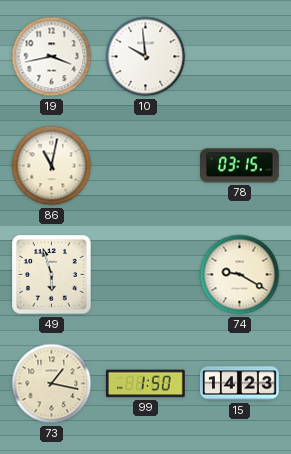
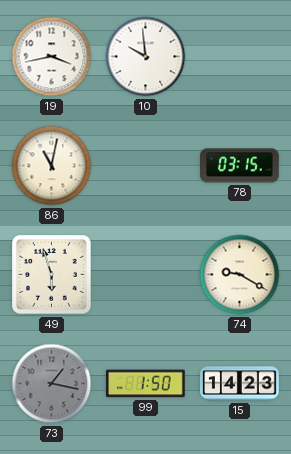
73 dial: cream -> grey (52, 384)
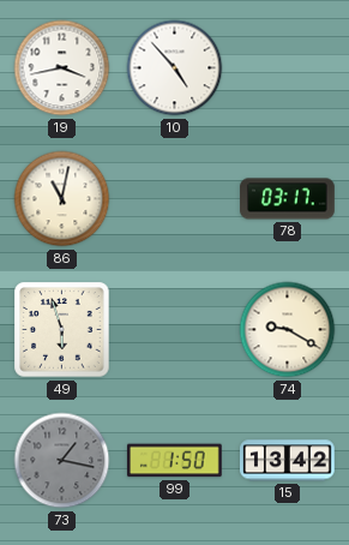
10: 9:59 -> 4:53 (175, 68)
78: 03:15 -> 03:17 (288, 199)
15: 14:23 -> 13:42 (288, 461)
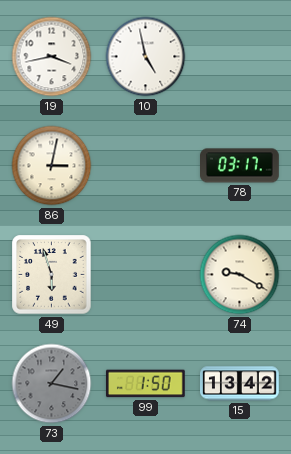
10: 4:53 -> 4:58 (146, 57)
86: 11:02 -> 3:02 (52, 166)
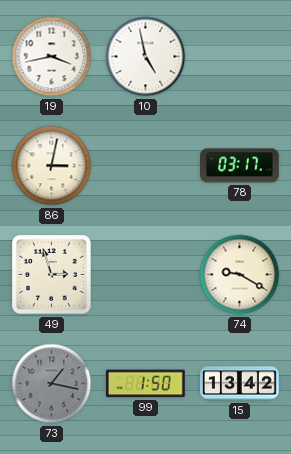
49: 5:57 -> 2:57 (52, 275)
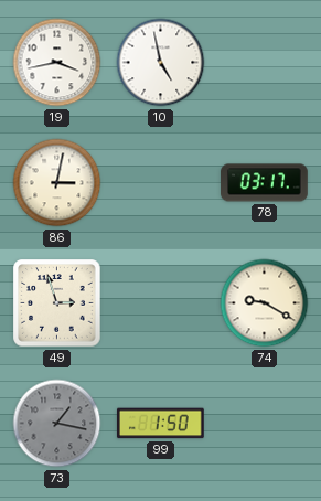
15: 13:42 -> none (240, 384)
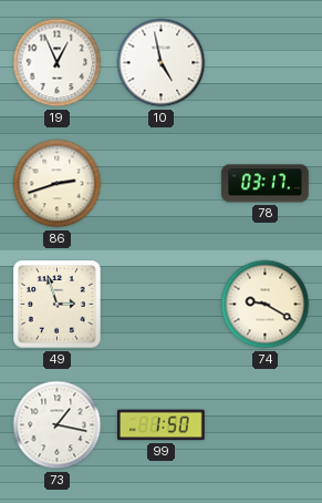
19: 3:43 -> 12:56 (58, 63)
86: 3:02 -> 2:42 (58, 184)
73 dial: grey -> white (58, 425)
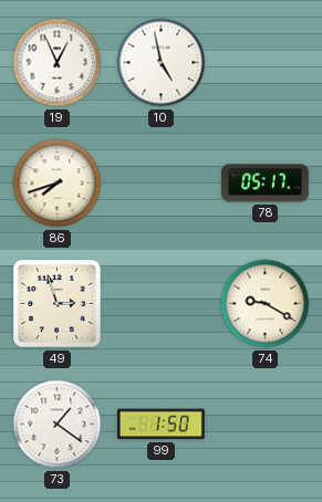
86: 2:42 -> 7:42 (58, 184)
78: 03:17 -> 05:17 (266, 184)
73: 1:17 -> 1:21 (58, 425)
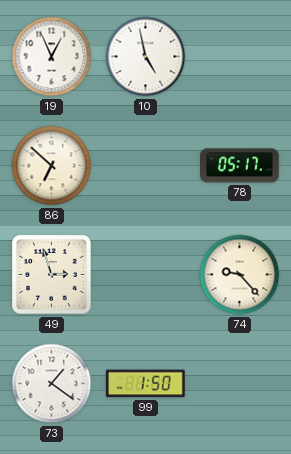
86: 7:42 -> 6:52 (52, 166)
74: 9:20 -> 9:23 (240, 275)
